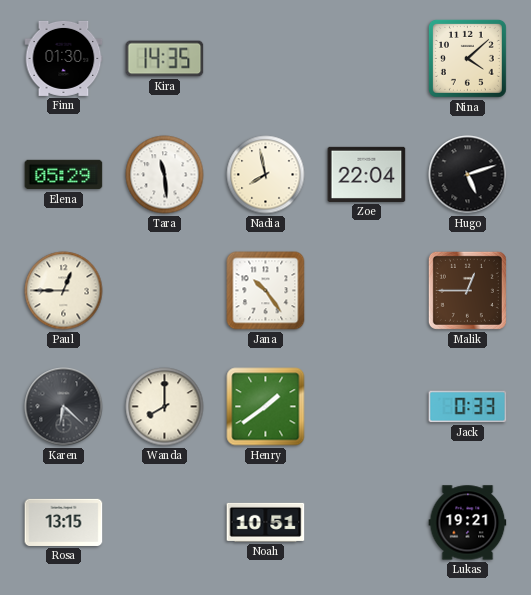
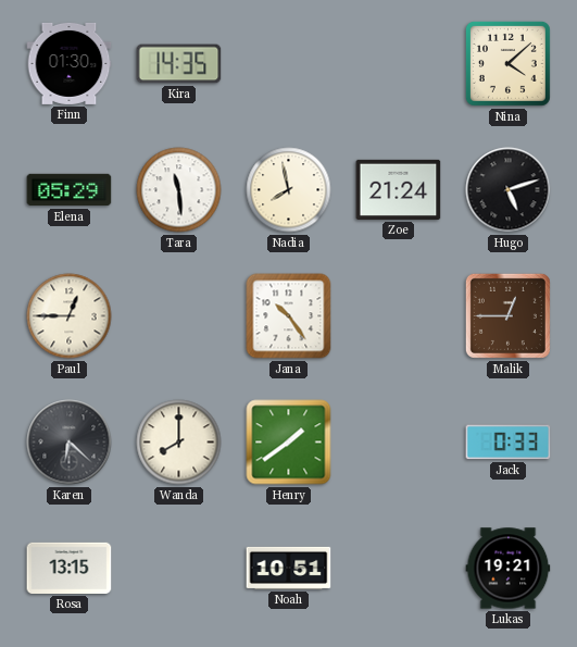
Zoe: 22:04 -> 21:24 (399, 189)
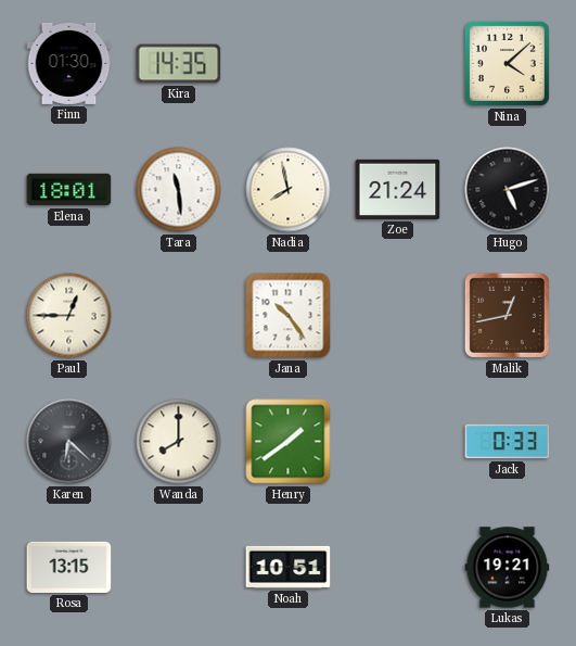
Elena: 05:29 -> 18:01 (69, 190)
Malik: 12:45 -> 12:43 (507, 315)
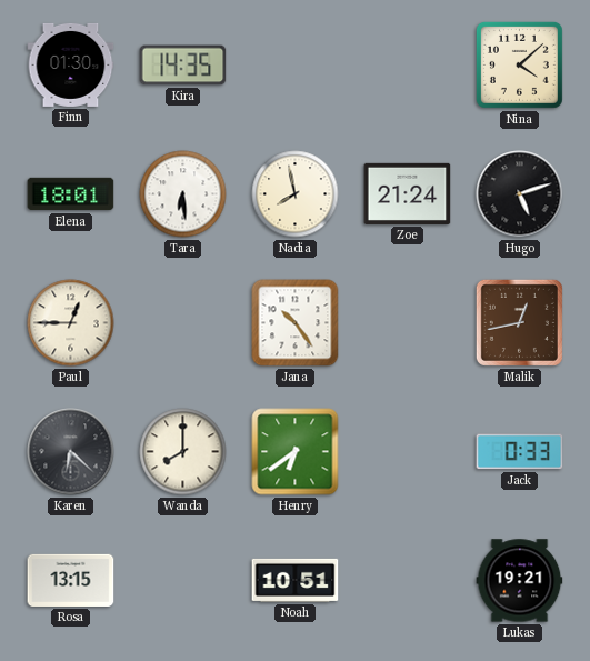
Tara: 11:29 -> 6:29 (183, 194)
Henry: 1:39 -> 6:39 (296, 452)
